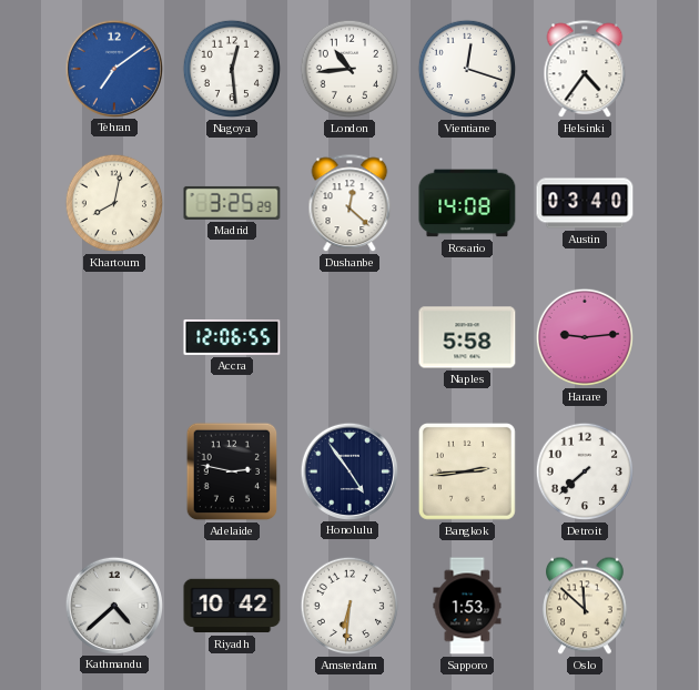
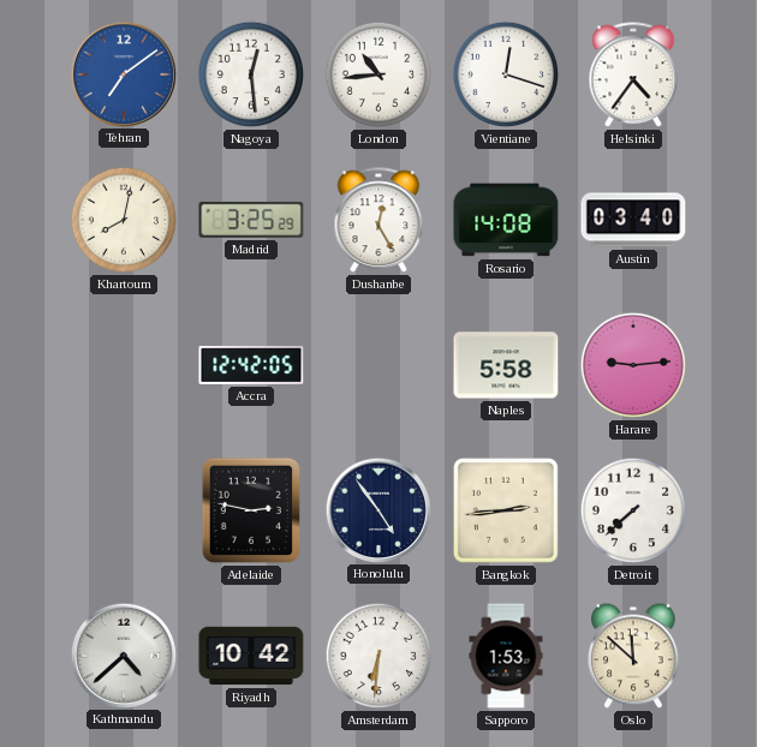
Dushanbe: 12:22 -> 12:25 (378, 221)
Accra: 12:06 -> 12:42 (251, 365)
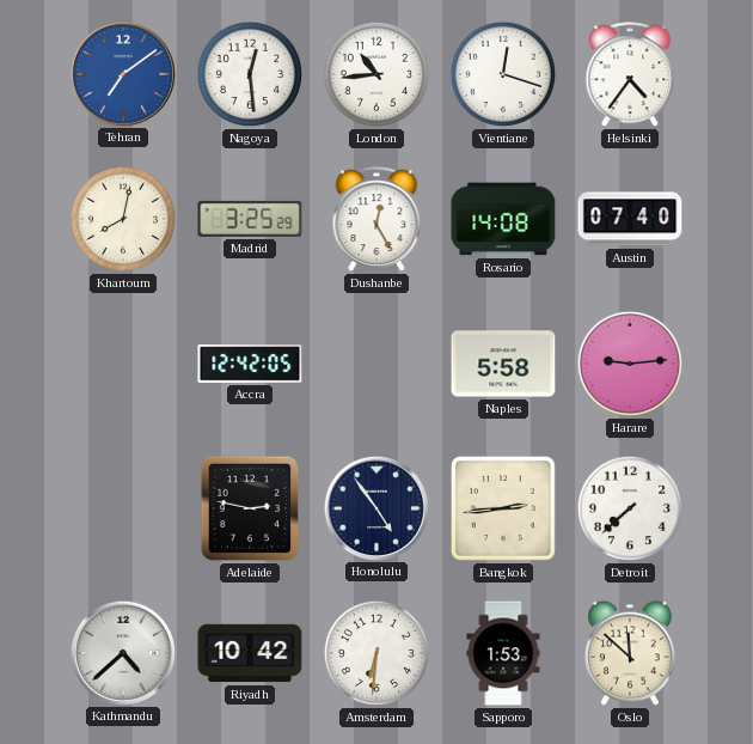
Austin: 03:40 -> 07:40 (630, 219)
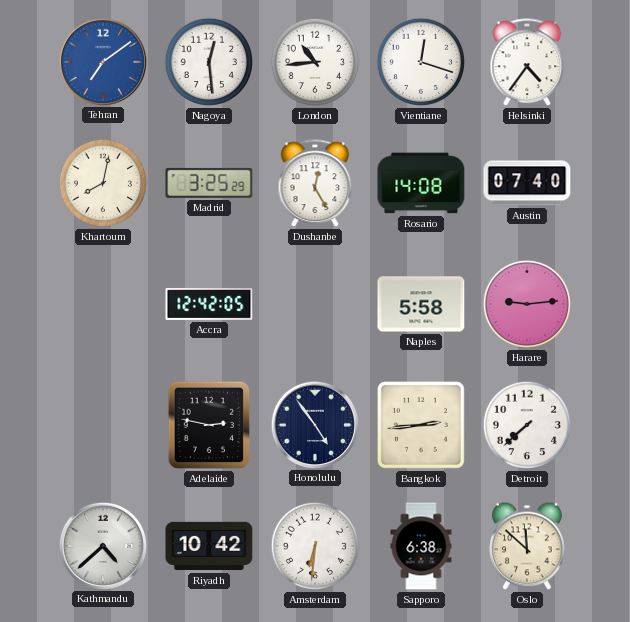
Sapporo: 1:53 -> 6:38 (421, 546)
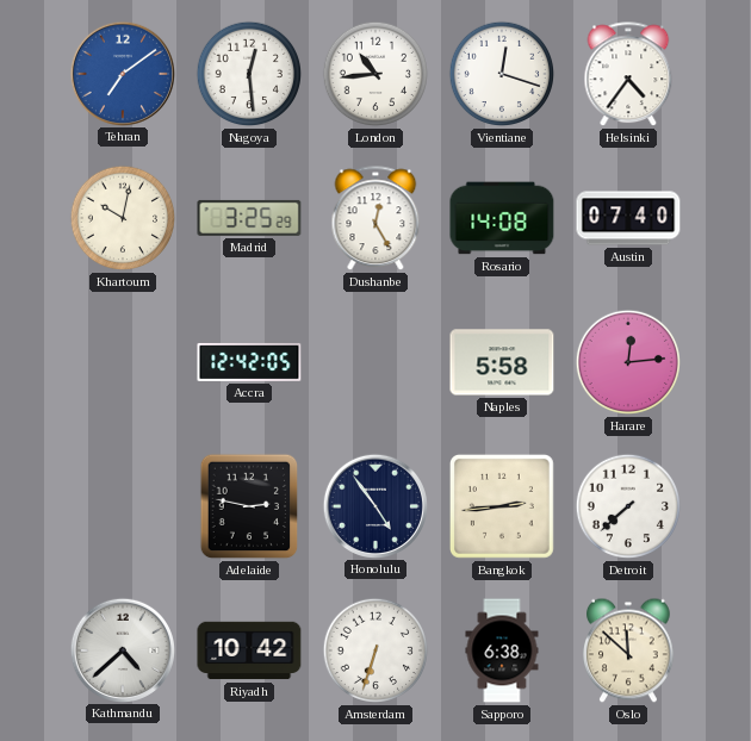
Khartoum: 8:02 -> 10:02 (123, 218)
Harare: 9:14 -> 12:14 (628, 362)
Amsterdam: 6:31 -> 6:33 (375, 650)
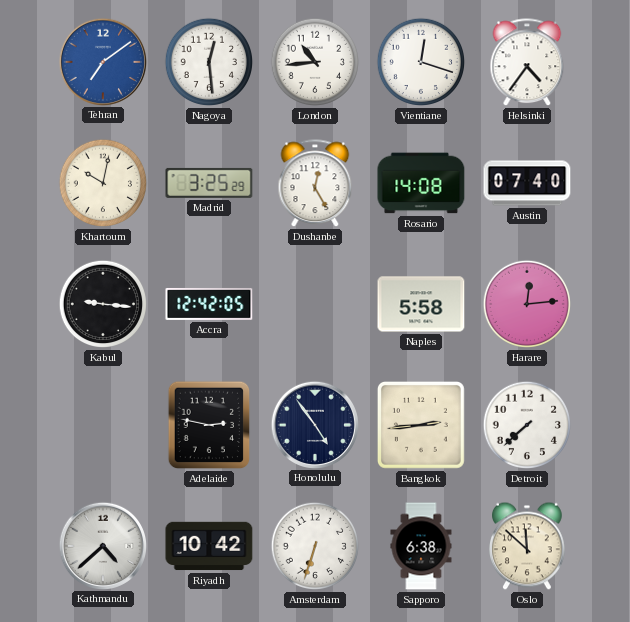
Kabul: none -> 9:16 (103, 304)
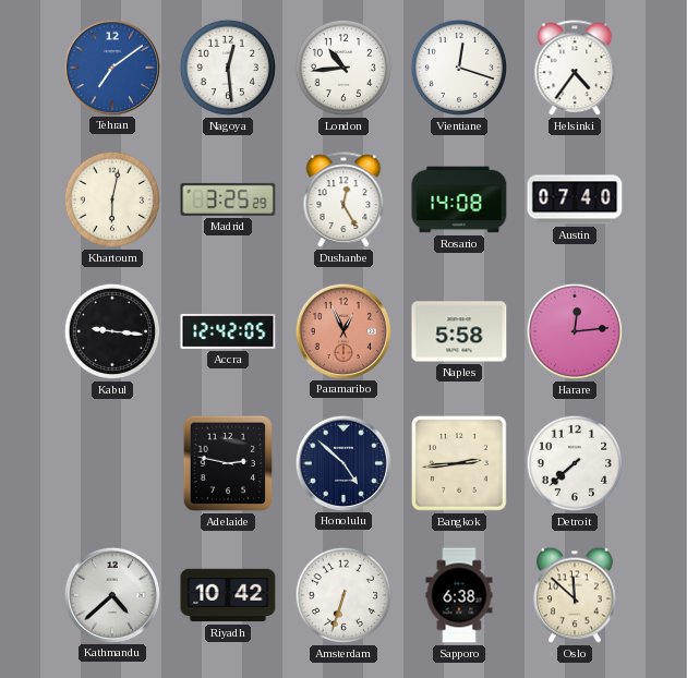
Khartoum: 10:02 -> 6:02 (112, 199)
Paramaribo: none -> 12:56 (342, 330)
Honolulu: 4:54 -> 4:52 (342, 462)
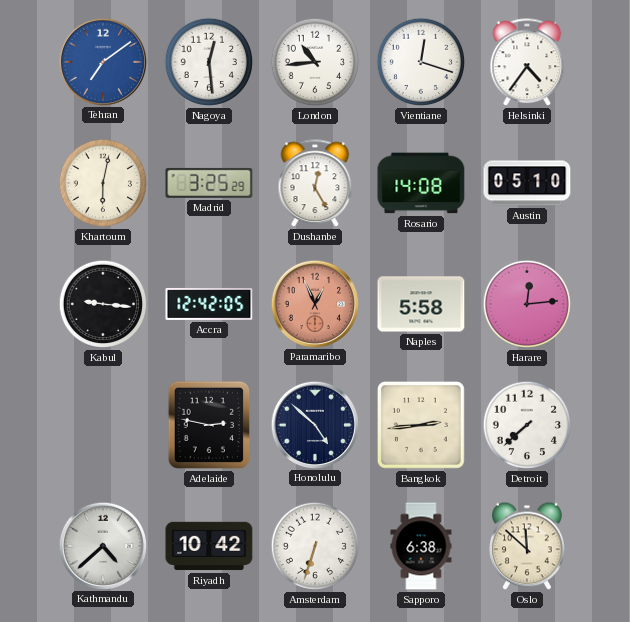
Austin: 07:40 -> 05:10 (527, 183)
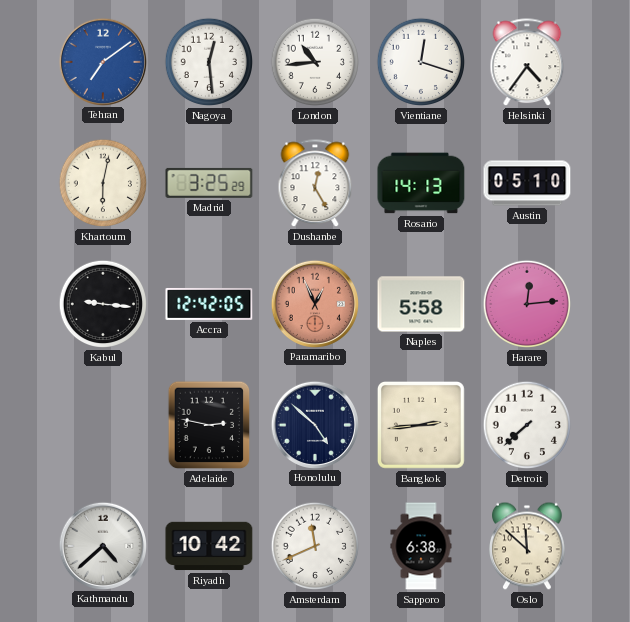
Rosario: 14:08 -> 14:13 (421, 183)
Amsterdam: 6:33 -> 11:41 (315, 546)
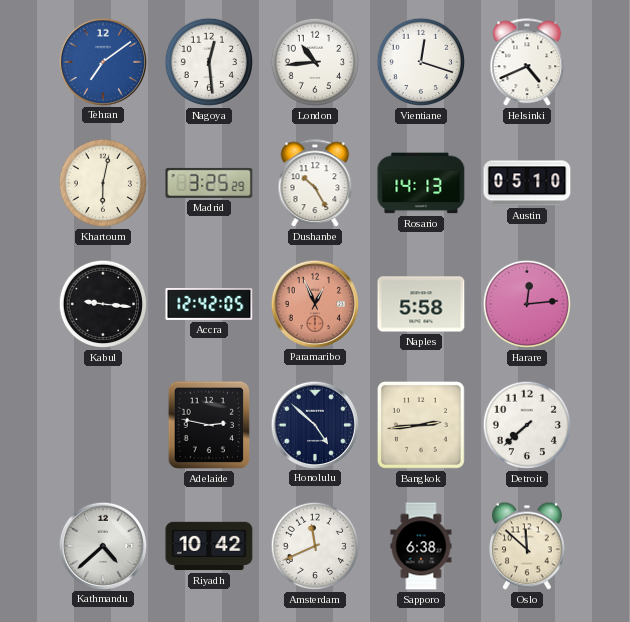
Helsinki: 4:36 -> 4:41 (527, 63)
Dushanbe: 12:25 -> 10:25 (315, 184)
